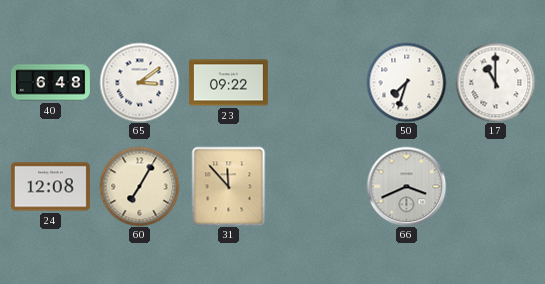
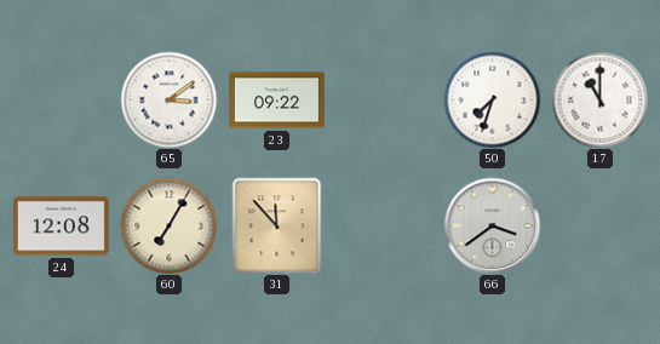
40: 6:48 -> none (50, 83)
66: 3:41 -> 3:39 (492, 225)
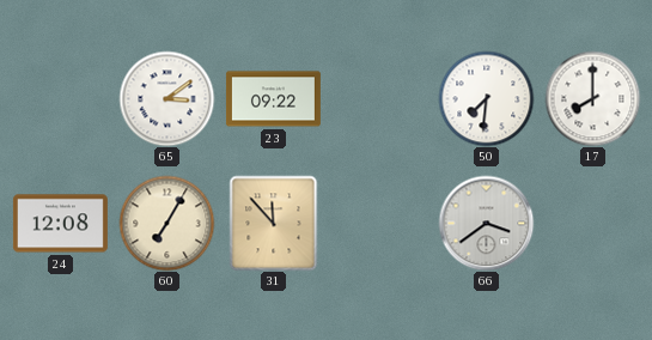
50: 7:33 -> 7:31 (486, 98)
17: 11:00 -> 8:00 (592, 98)
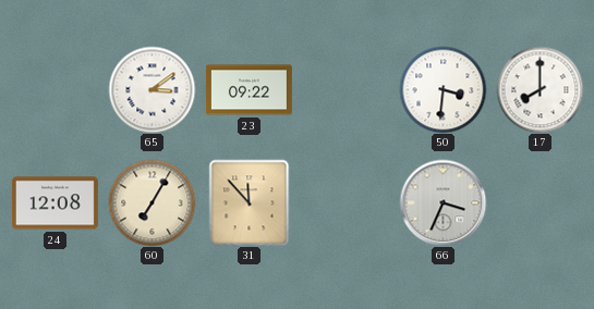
50: 7:31 -> 3:31 (443, 89)
66: 3:39 -> 3:34 (443, 202)
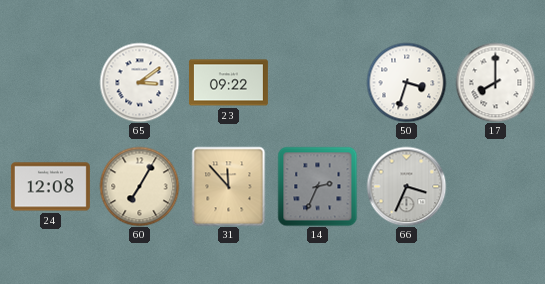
50: 3:31 -> 3:33 (406, 82)
14: none -> 2:34 (317, 186)
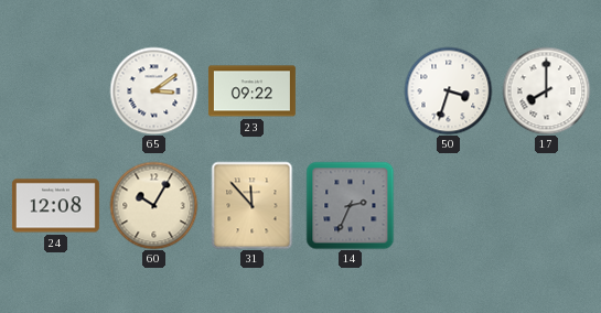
60: 7:05 -> 10:05 (153, 205)
66: 3:34 -> none (406, 186)
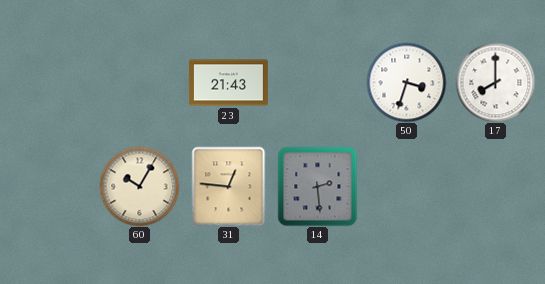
65: 3:09 -> none (153, 90)
23: 09:22 -> 21:43 (228, 83)
24: 12:08 -> none (55, 206)
31: 11:53 -> 12:46 (229, 186)
14: 2:34 -> 2:29 (317, 186)
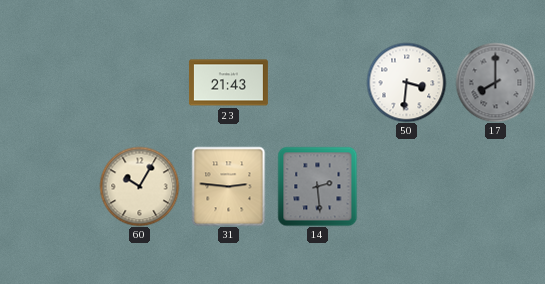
50: 3:33 -> 3:31 (406, 82)
17 dial: white -> grey (495, 82)
31: 12:46 -> 2:46 (229, 186)
